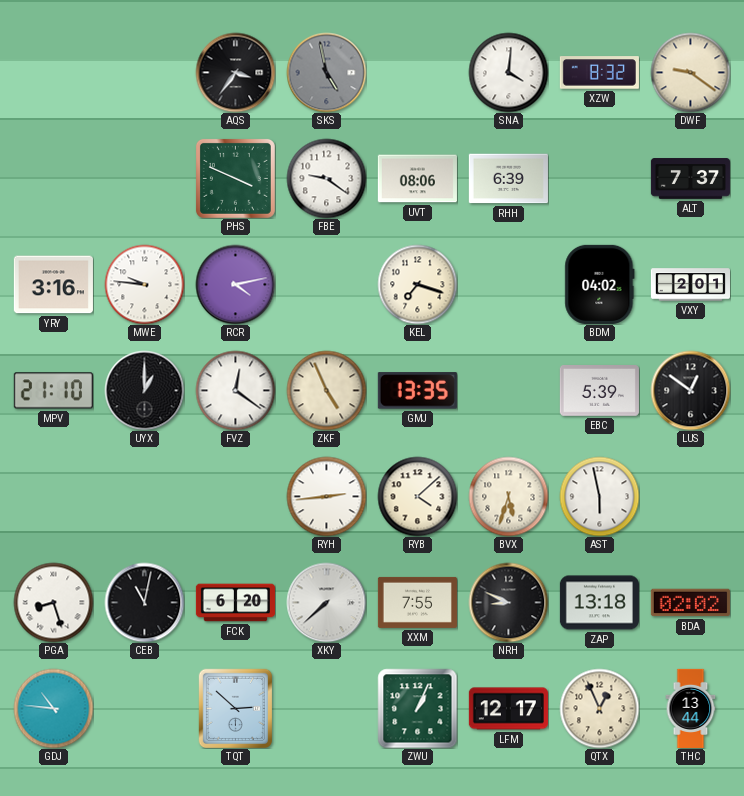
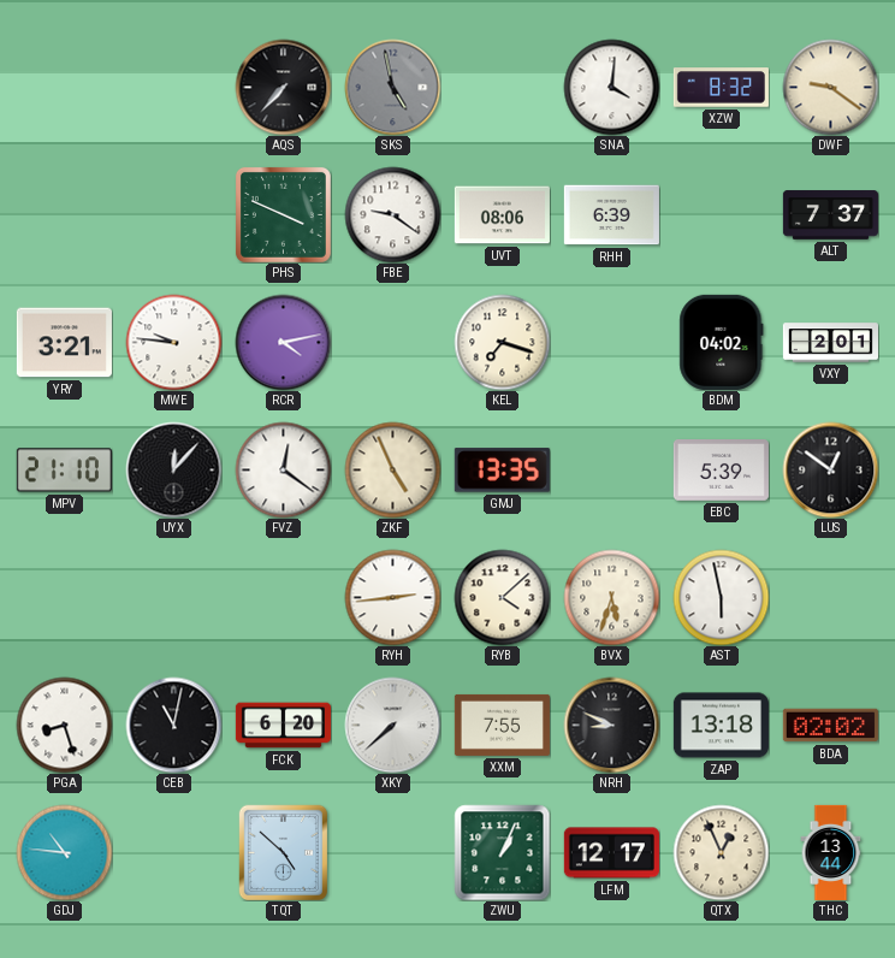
AQS: 3:36 -> 7:37 (283, 87)
YRY: 3:16 -> 3:21 (64, 343)
UYX: 1:00 -> 12:07 (173, 469)
TQT: 2:52 -> 4:52 (283, 852)
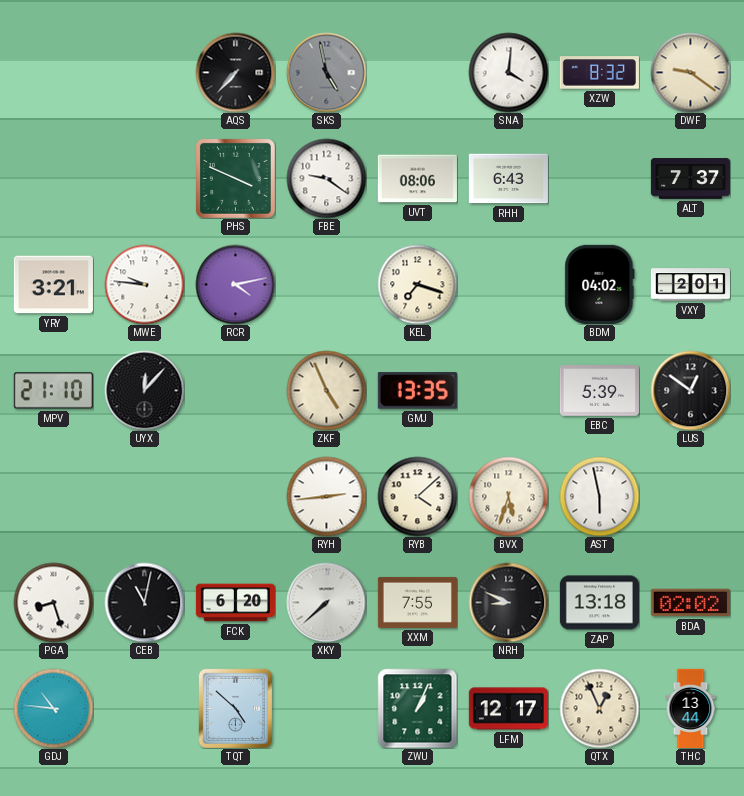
RHH: 6:39 -> 6:43 (508, 179)
FVZ: 12:21 -> none (283, 469)
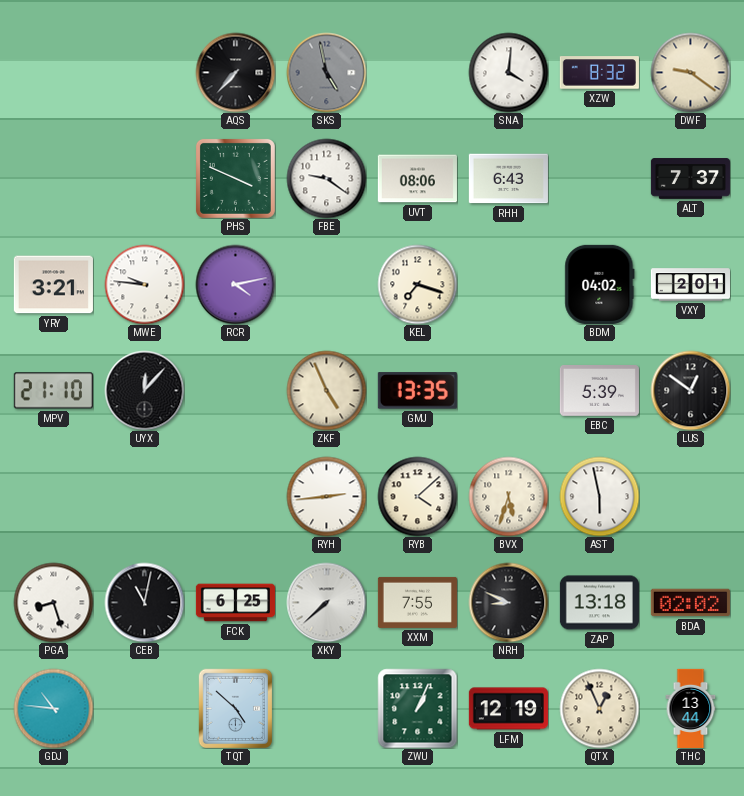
FCK: 6:20 -> 6:25 (235, 603)
LFM: 12:17 -> 12:19 (508, 709)
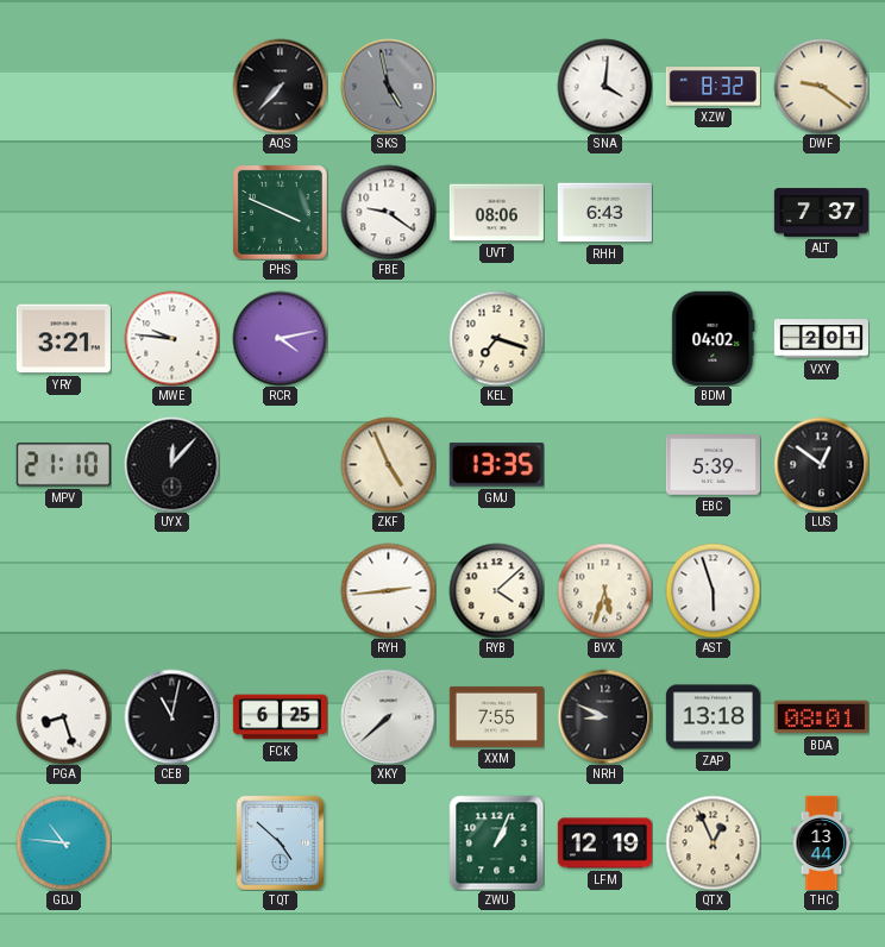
AST: 5:58 -> 5:57 (713, 590)
BDA: 02:02 -> 08:01 (821, 717)
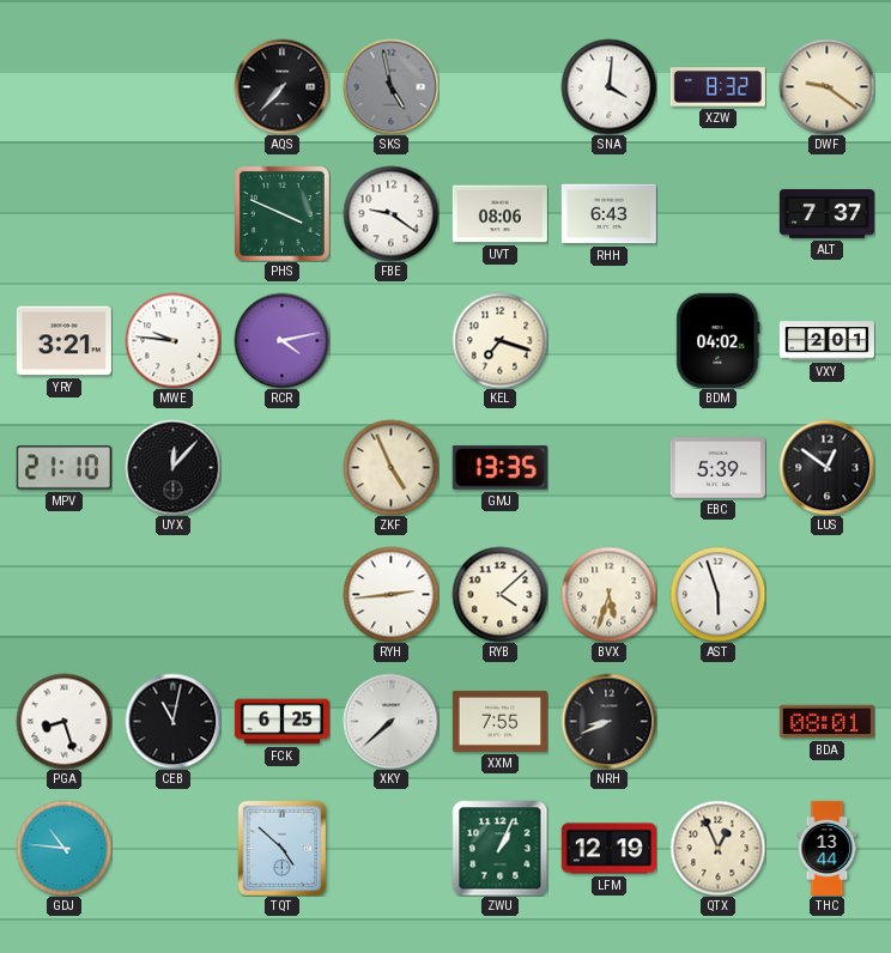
NRH: 8:49 -> 8:41 (608, 721)
ZAP: 13:18 -> none (713, 717)
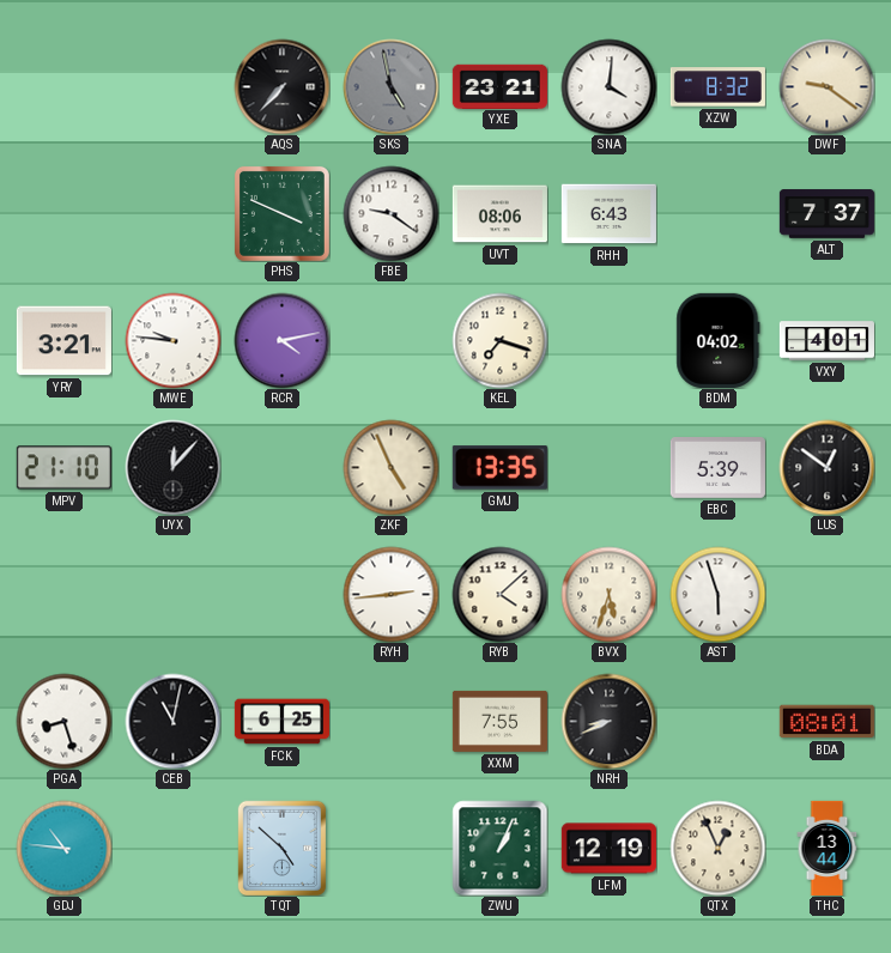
YXE: none -> 23:21 (499, 86)
VXY: 2:01 -> 4:01 (826, 341)
XKY: 7:38 -> none (390, 721)
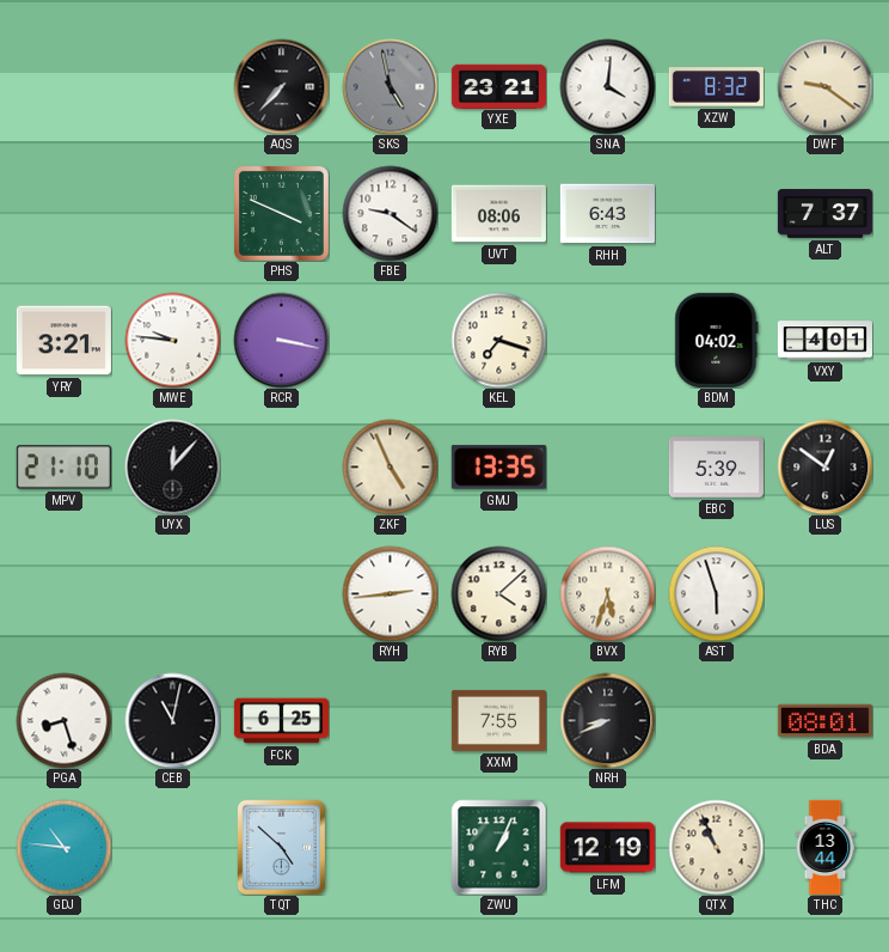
RCR: 4:13 -> 3:17 (281, 340)
QTX: 12:56 -> 10:56 (716, 847)
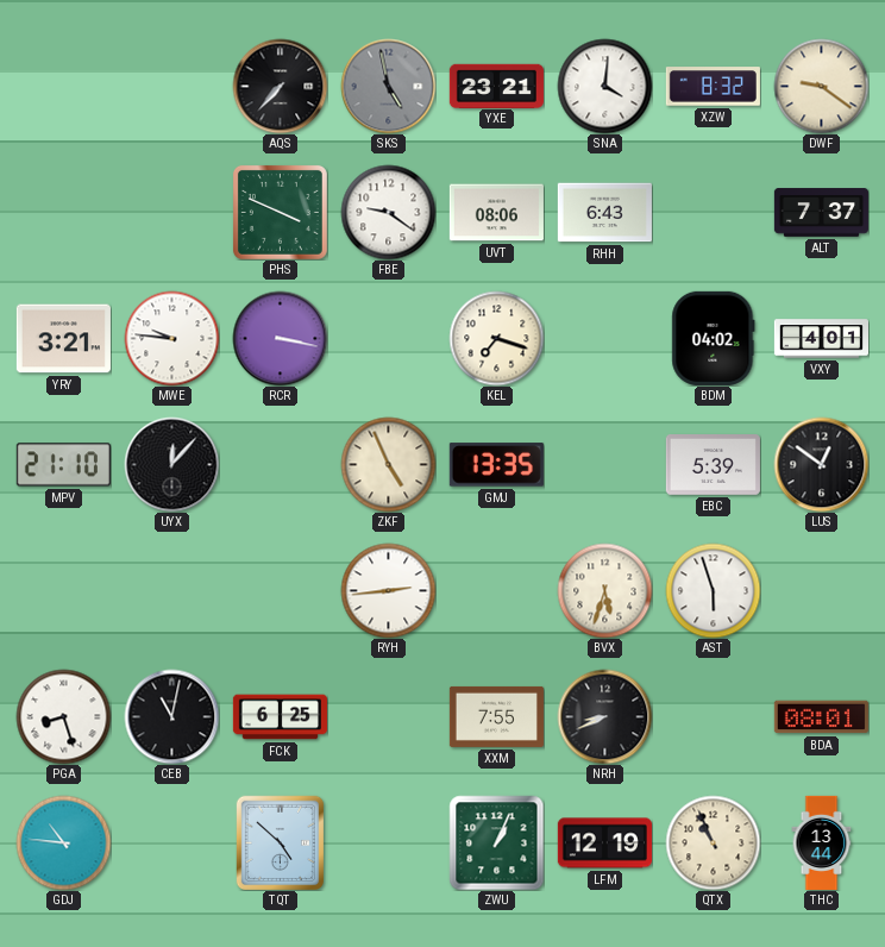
RYB: 4:08 -> none (498, 593)
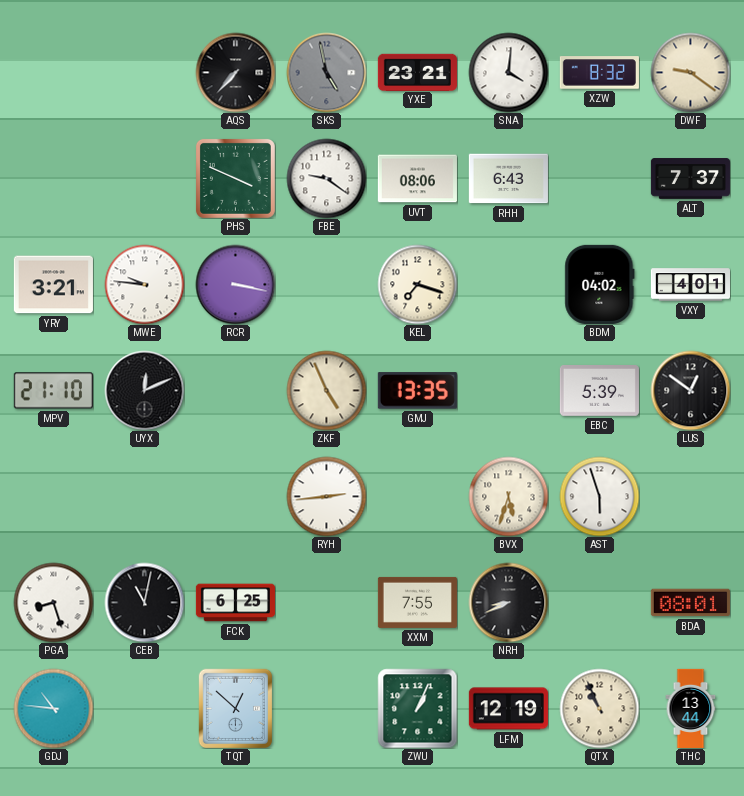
UYX: 12:07 -> 12:11 (144, 390)
TQT: 4:52 -> 12:52 (235, 708)
